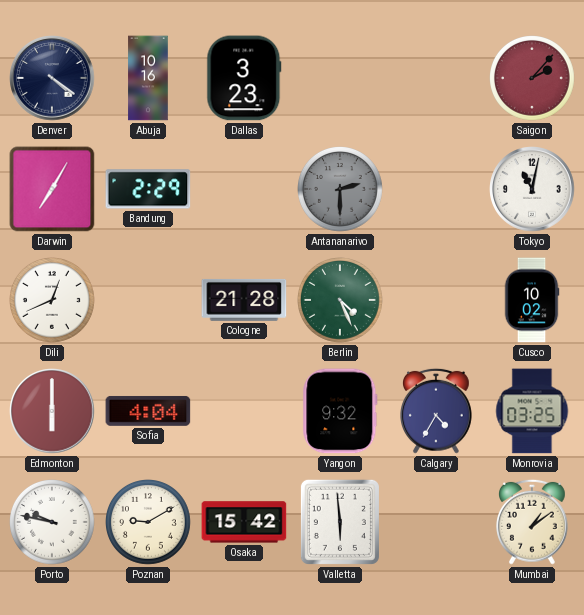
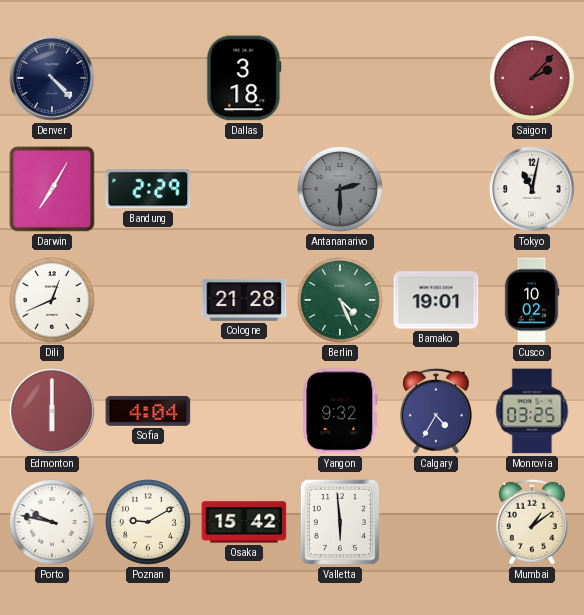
Denver: 4:21 -> 4:23 (52, 78)
Abuja: 10:16 -> none (148, 78)
Dallas: 3:23 -> 3:18 (244, 78)
Bamako: none -> 19:01 (436, 300)
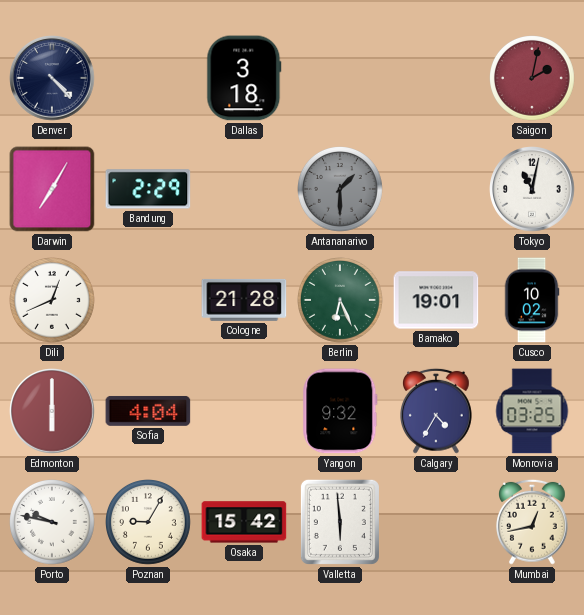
Saigon: 2:07 -> 2:02 (533, 79)
Antananarivo: 2:30 -> 1:30 (341, 190)
Berlin: 4:26 -> 6:26 (341, 301)
Poznan: 9:10 -> 9:05 (149, 523)
Mumbai: 1:09 -> 12:43 (533, 522)
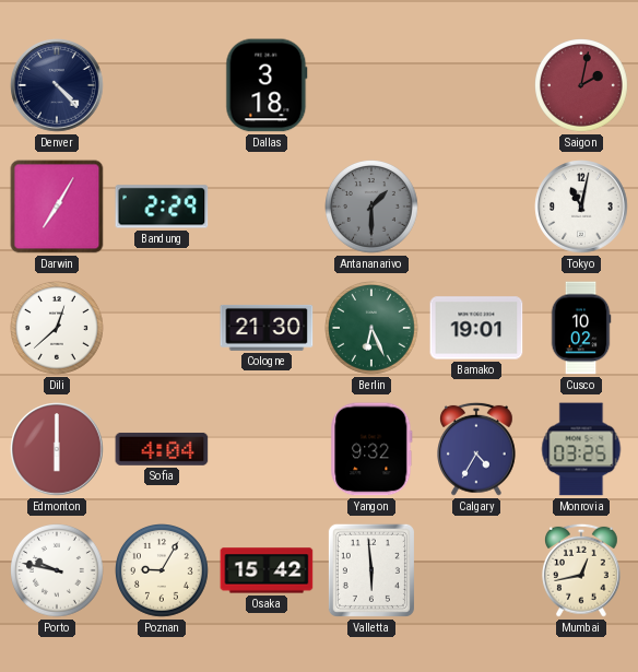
Dili: 12:41 -> 12:38 (58, 329)
Cologne: 21:28 -> 21:30 (267, 328)
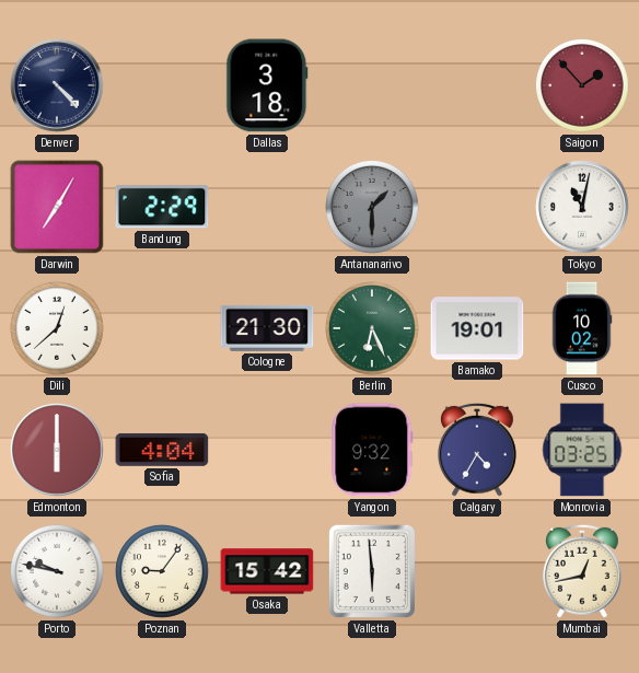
Saigon: 2:02 -> 1:53 (583, 86)
Poznan: 9:05 -> 9:06 (163, 572)
